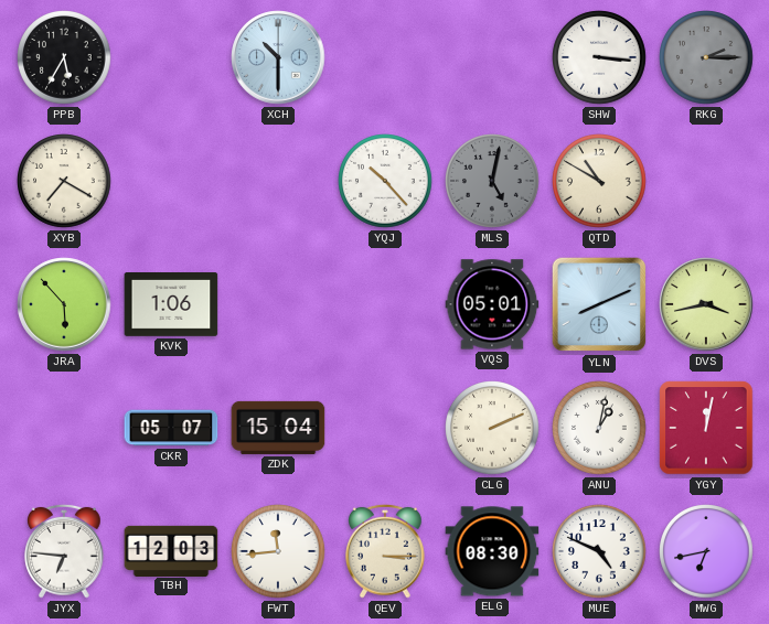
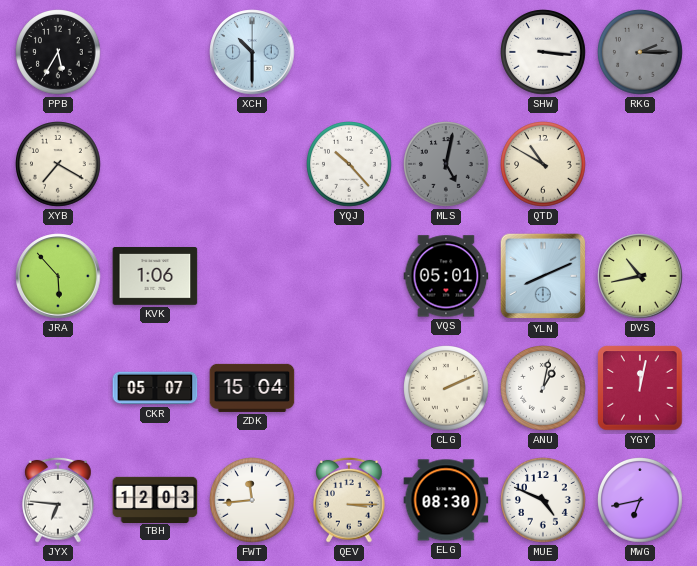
DVS: 3:43 -> 10:43 (640, 276)
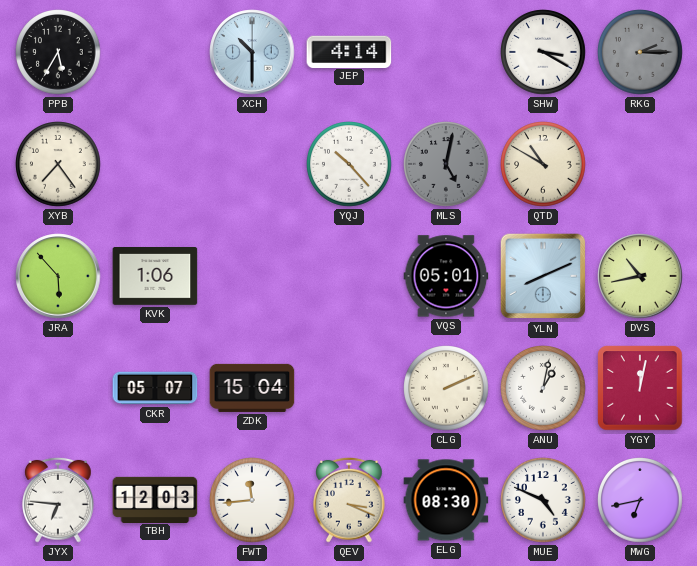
JEP: none -> 4:14 (349, 51)
SHW: 3:16 -> 3:20 (543, 52)
XYB: 7:20 -> 7:24 (58, 164)
QEV: 3:15 -> 3:19 (349, 500)
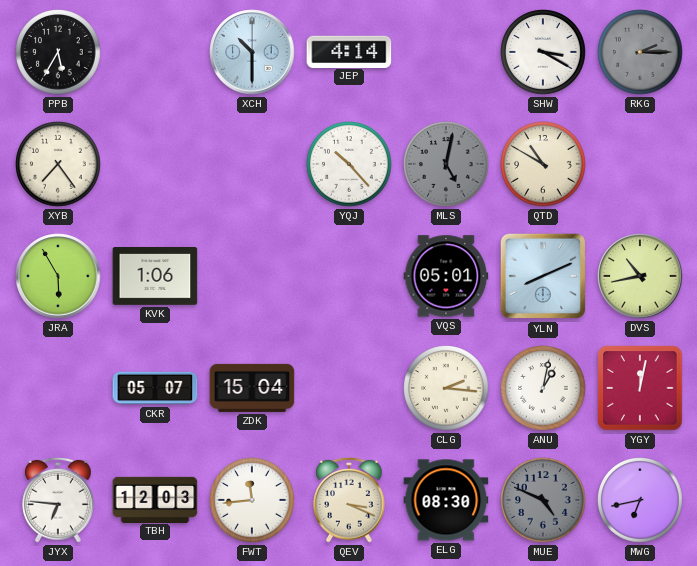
JRA: 5:53 -> 5:55 (58, 276)
CLG: 2:11 -> 2:16 (446, 388)
MUE dial: white -> grey (543, 500)
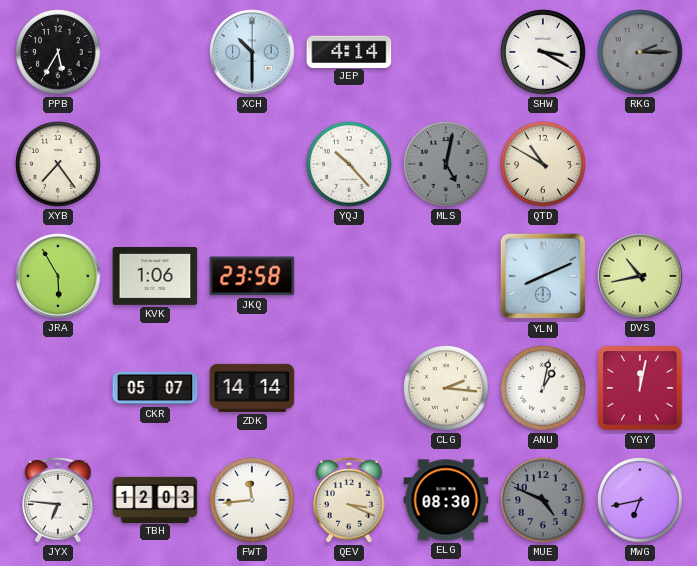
JKQ: none -> 23:58 (252, 276)
VQS: 05:01 -> none (446, 276)
ZDK: 15:04 -> 14:14 (252, 388)
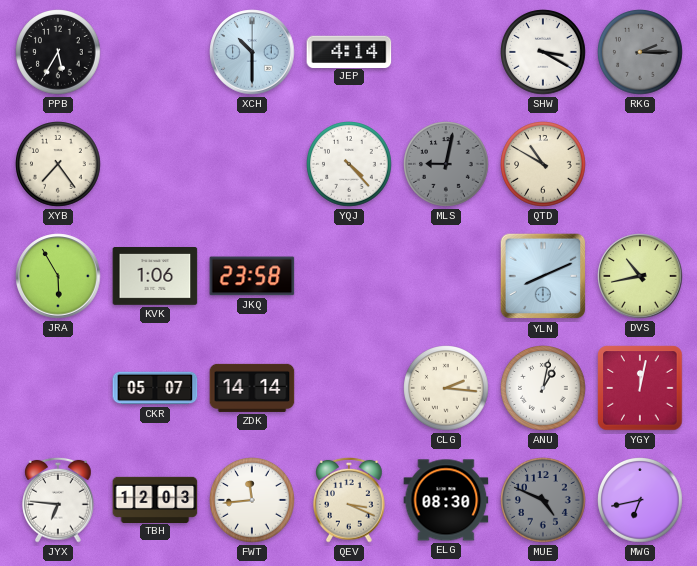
YQJ: 10:23 -> 4:23 (349, 164)
MLS: 5:02 -> 9:02 (446, 164)
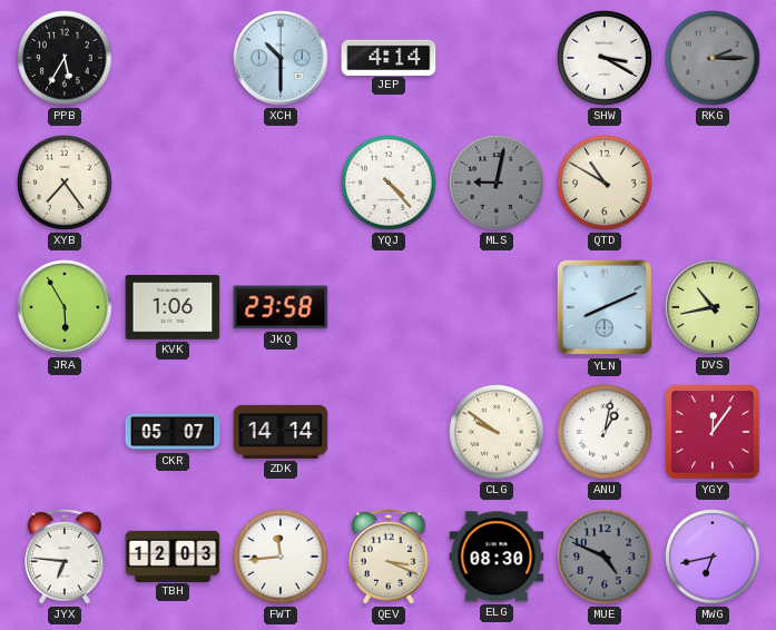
CLG: 2:16 -> 9:51 (497, 432)
YGY: 12:02 -> 12:06 (713, 432)
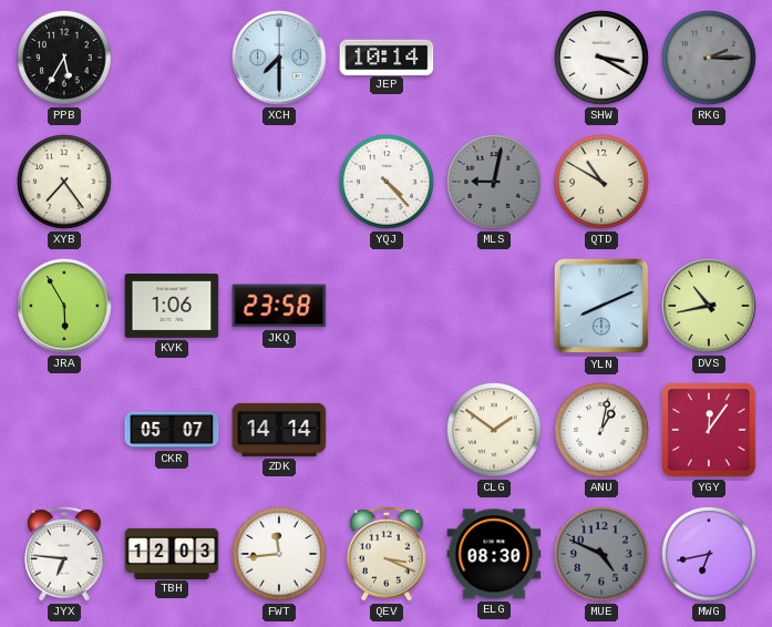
XCH: 10:30 -> 7:30 (279, 58)
JEP: 4:14 -> 10:14 (387, 56)
CLG: 9:51 -> 1:51 (494, 430)
